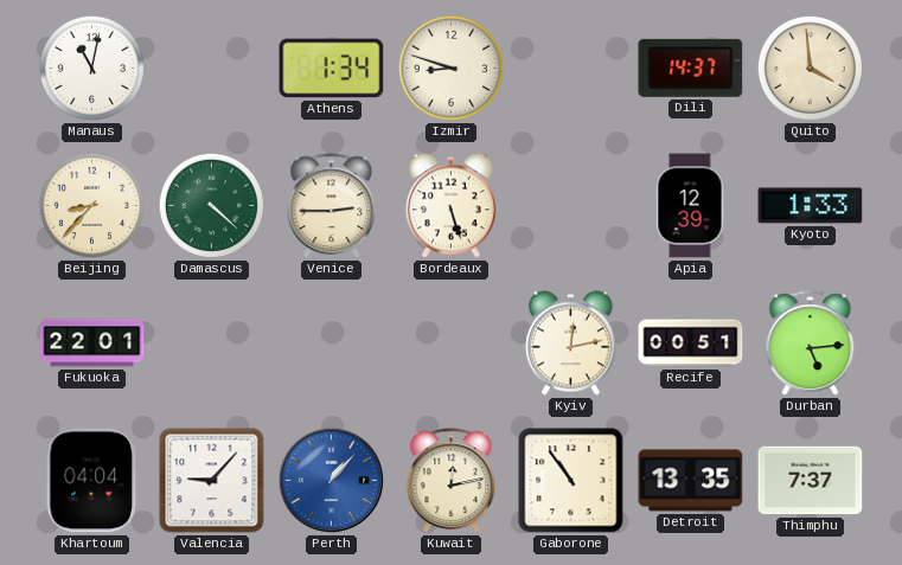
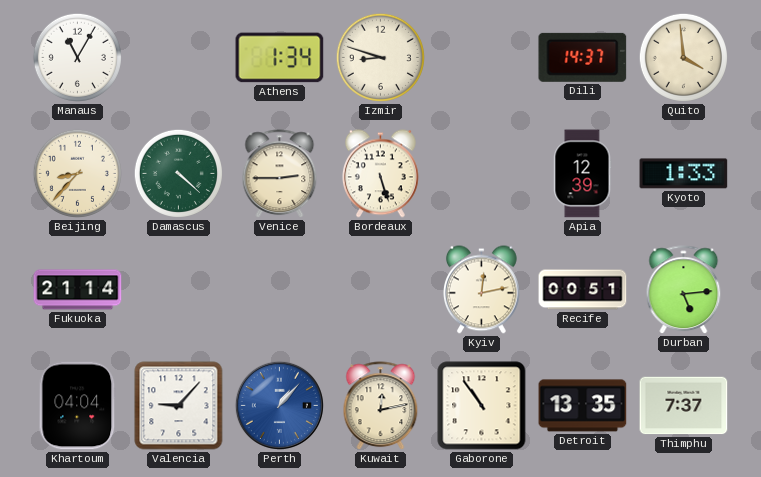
Manaus: 11:02 -> 11:05 (77, 57)
Fukuoka: 22:01 -> 21:14 (78, 290)
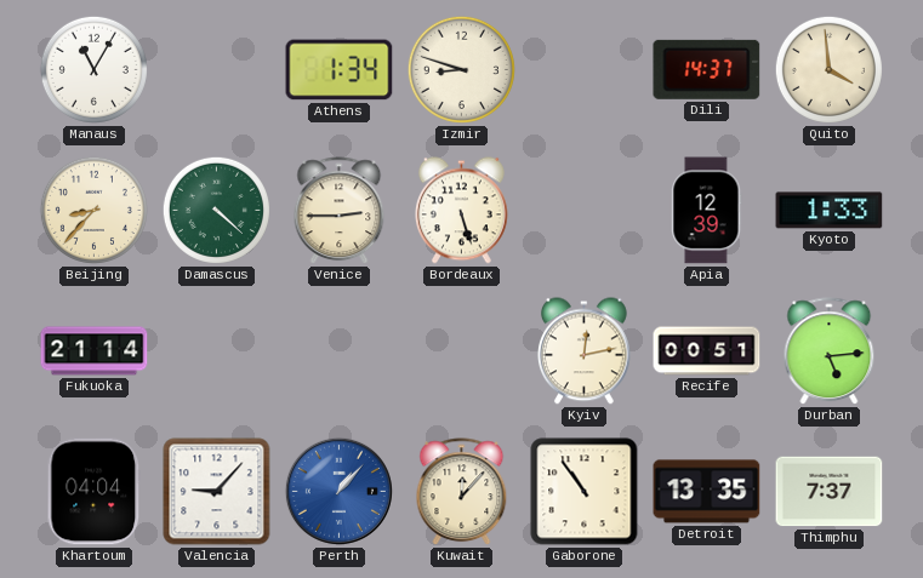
Kuwait: 12:13 -> 12:07 (462, 492)
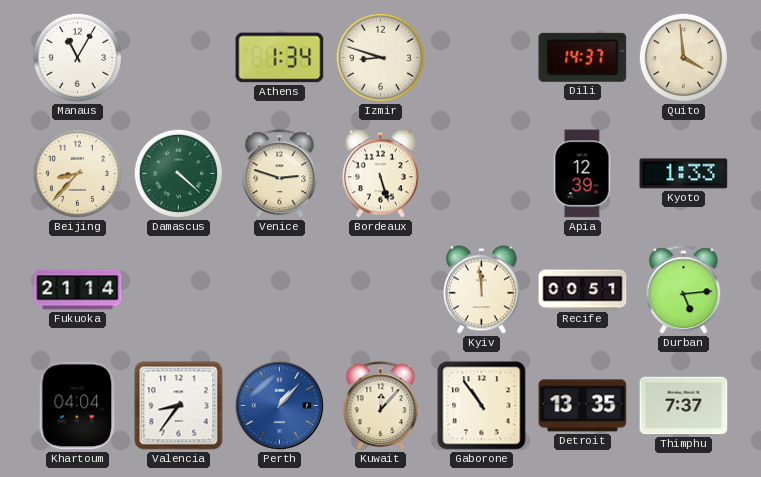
Venice: 2:45 -> 2:48 (280, 174)
Kyiv: 12:13 -> 11:59 (481, 290)
Valencia: 9:07 -> 8:36 (179, 406)
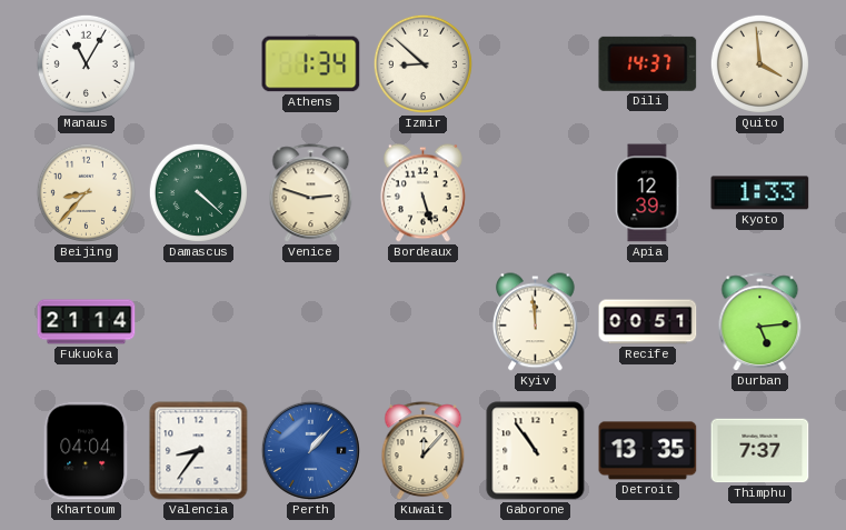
Izmir: 8:48 -> 8:52 (422, 63)
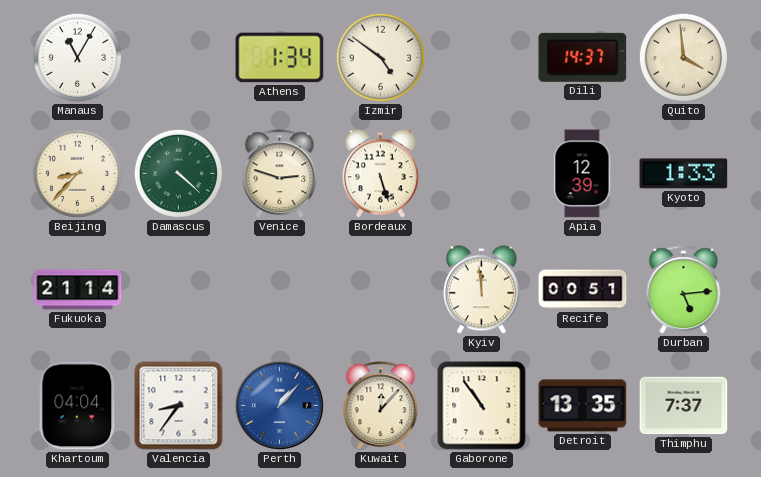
Izmir: 8:52 -> 4:51 (380, 57)
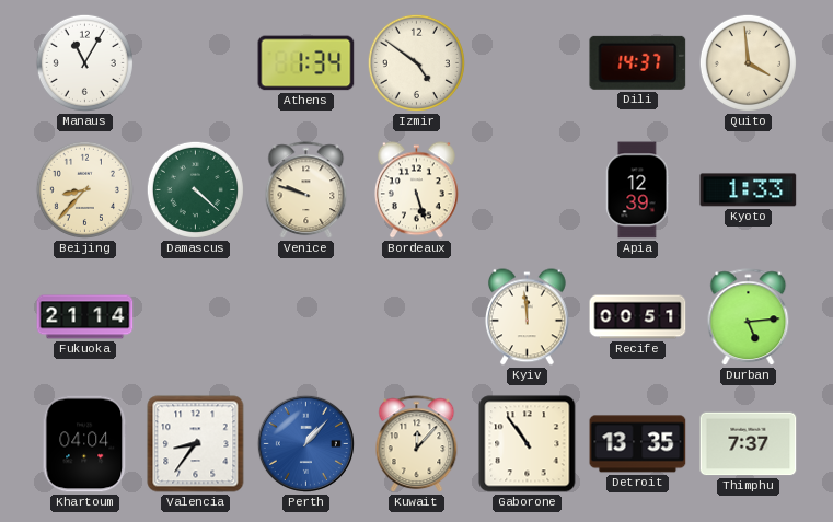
Venice: 2:48 -> 9:48 (306, 190)
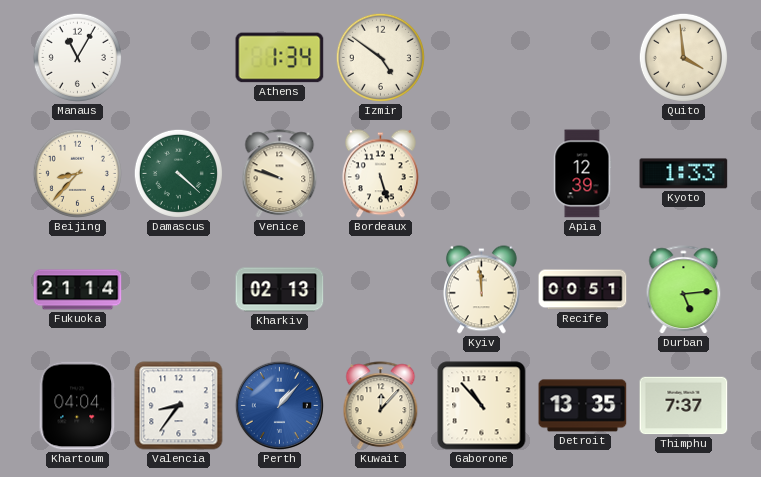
Dili: 14:37 -> none (638, 62)
Kharkiv: none -> 02:13 (280, 290)
Gaborone: 10:54 -> 10:53 (482, 406)
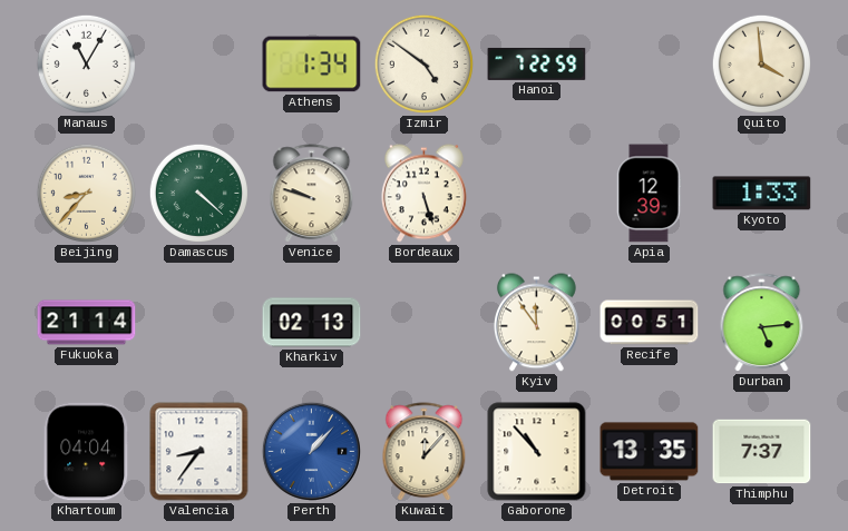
Hanoi: none -> 7:22 (537, 63)
Kyiv: 11:59 -> 11:54 (536, 323)
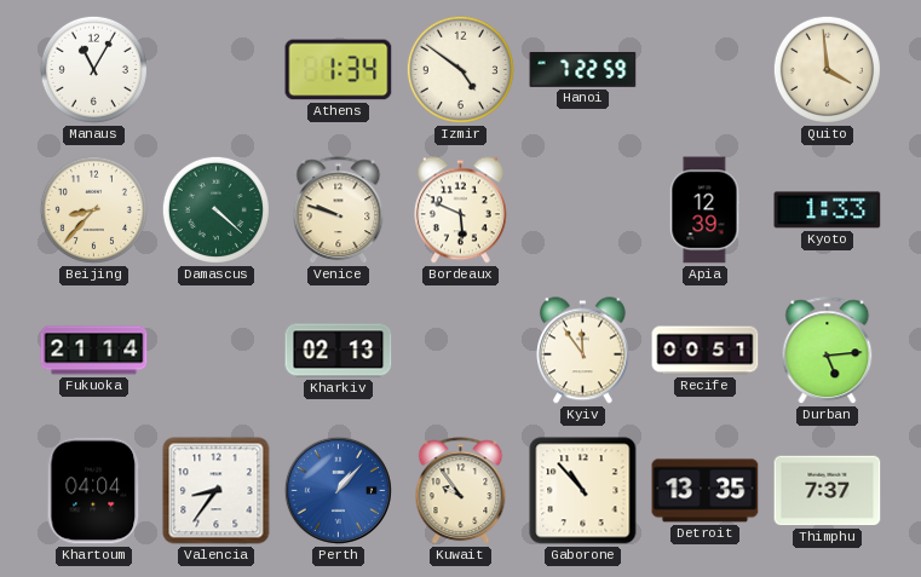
Bordeaux: 5:27 -> 5:49 (460, 210)
Kuwait: 12:07 -> 9:54 (461, 491)
